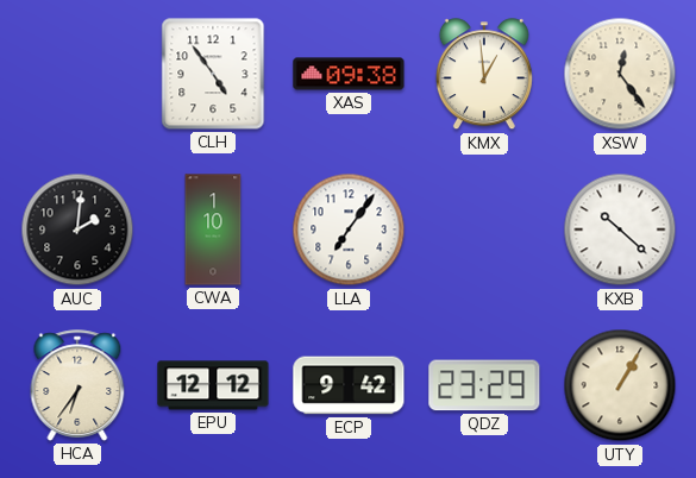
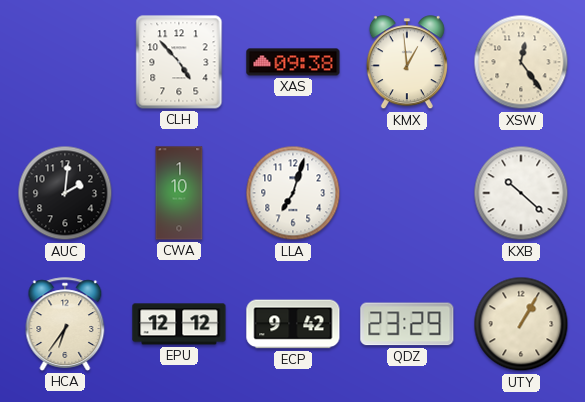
CLH: 4:54 -> 4:53 (179, 62)
LLA: 7:06 -> 7:03 (293, 193)
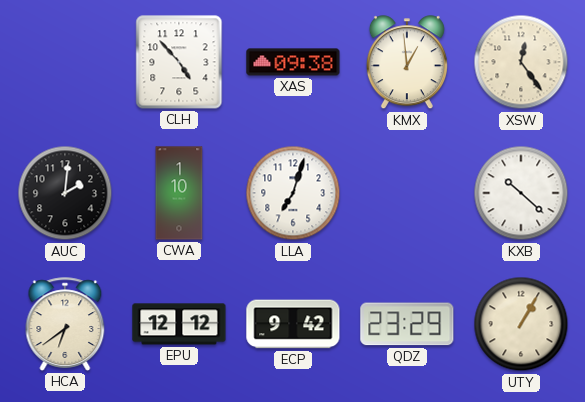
HCA: 6:36 -> 6:39 (65, 324)
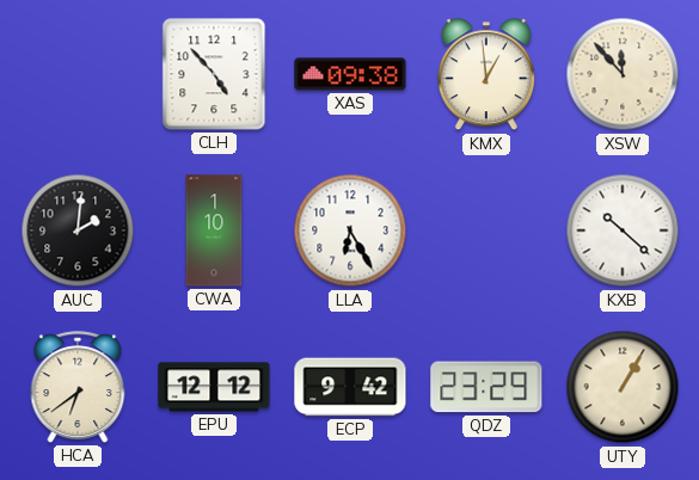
XSW: 12:24 -> 11:53 (623, 74)
LLA: 7:03 -> 6:25 (350, 230)
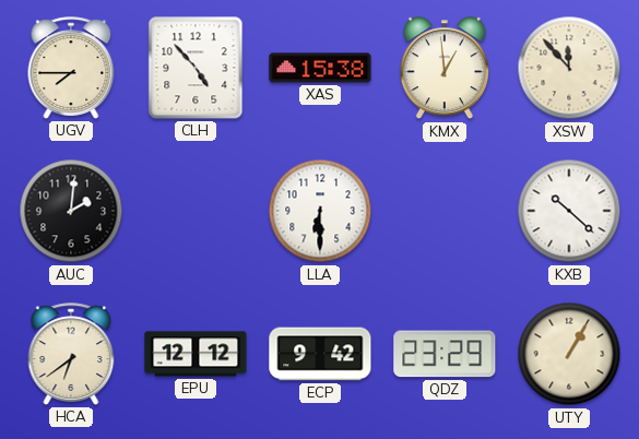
UGV: none -> 7:45 (71, 68)
XAS: 09:38 -> 15:38 (320, 68)
CWA: 1:10 -> none (214, 230)
LLA: 6:25 -> 6:30 (320, 211)
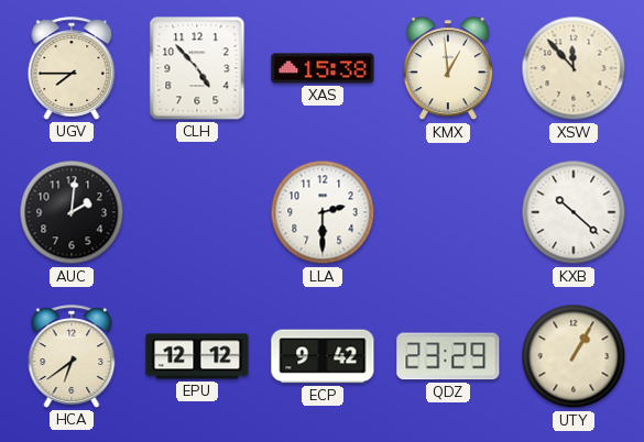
LLA: 6:30 -> 2:30 (323, 212)
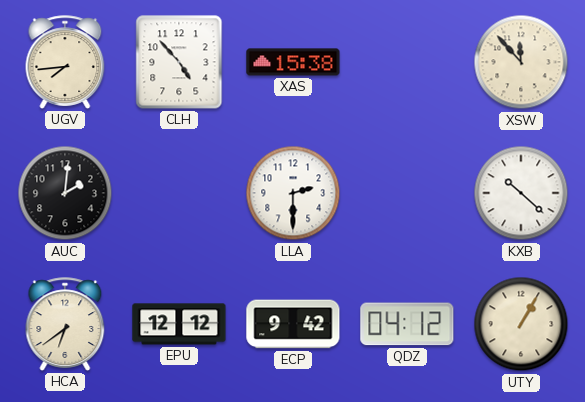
UGV: 7:45 -> 7:44 (65, 62)
KMX: 12:59 -> none (448, 69)
QDZ: 23:29 -> 04:12 (407, 324)
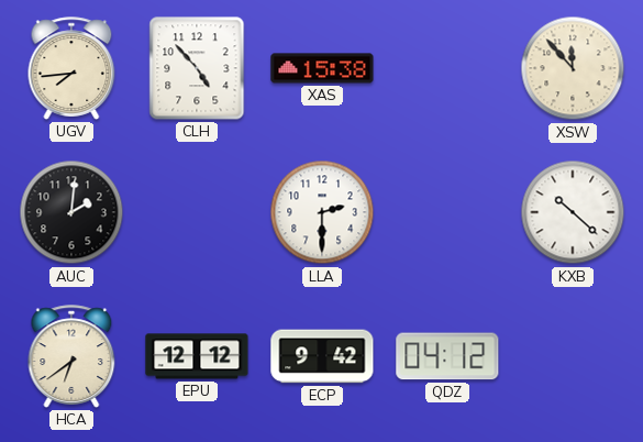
UTY: 1:05 -> none (521, 324)
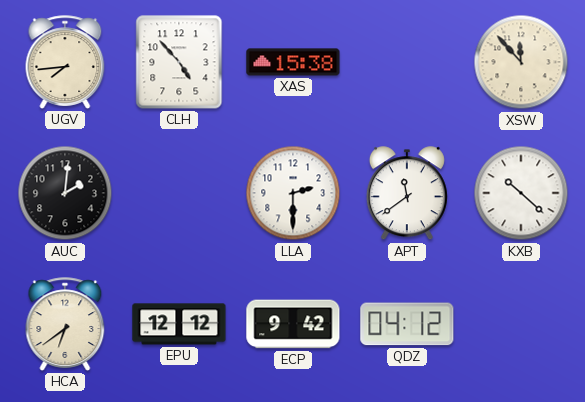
APT: none -> 11:39 (407, 194)
